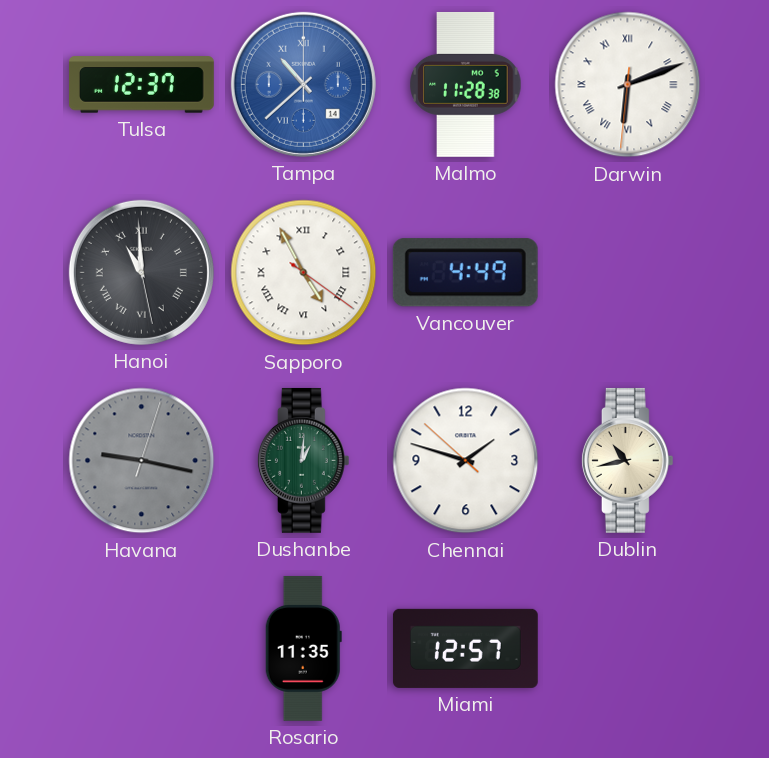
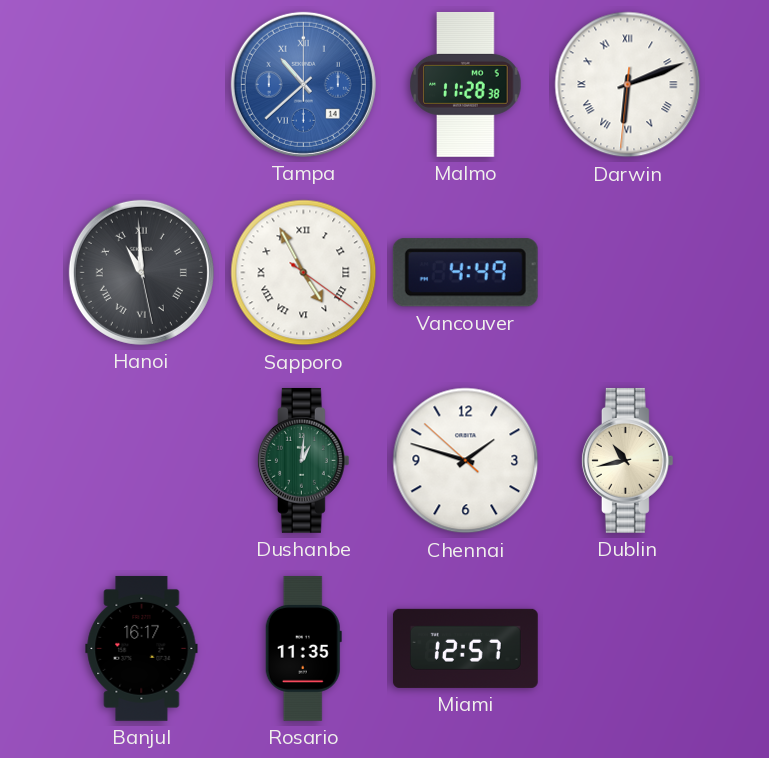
Tulsa: 12:37 -> none (141, 85)
Havana: 9:17 -> none (142, 461)
Banjul: none -> 16:17 (142, 648)
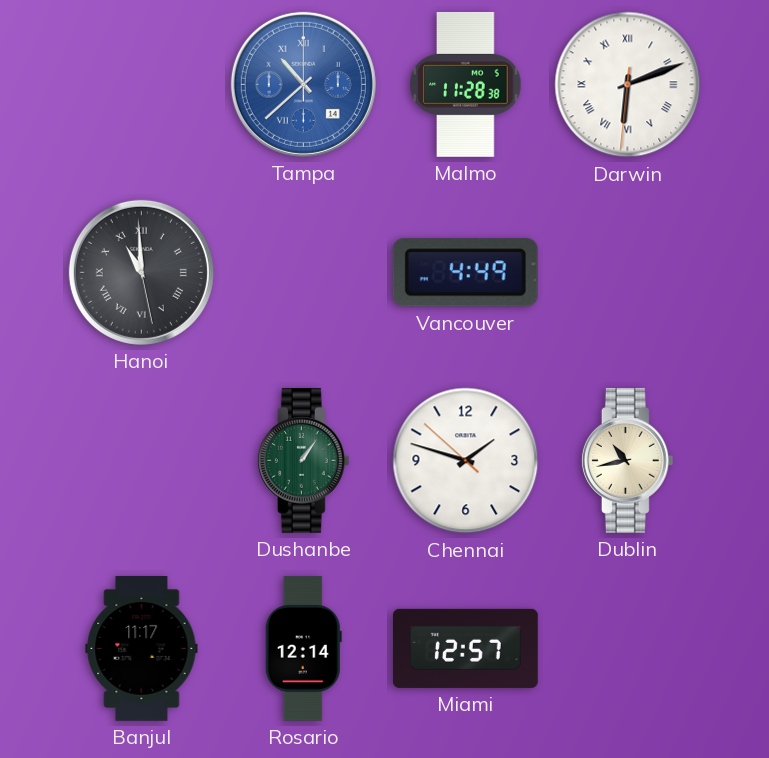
Sapporo: 4:55 -> none (304, 273)
Dushanbe: 1:01 -> 1:06 (303, 460)
Banjul: 16:17 -> 11:17 (142, 648)
Rosario: 11:35 -> 12:14 (303, 648)
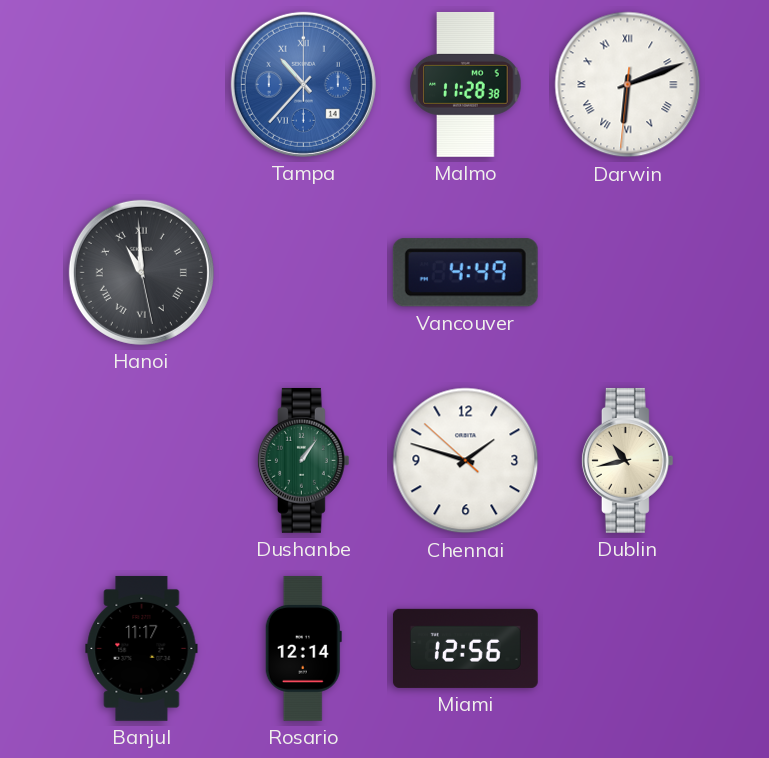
Tampa: 10:38 -> 10:37 (303, 84)
Miami: 12:57 -> 12:56 (465, 648)
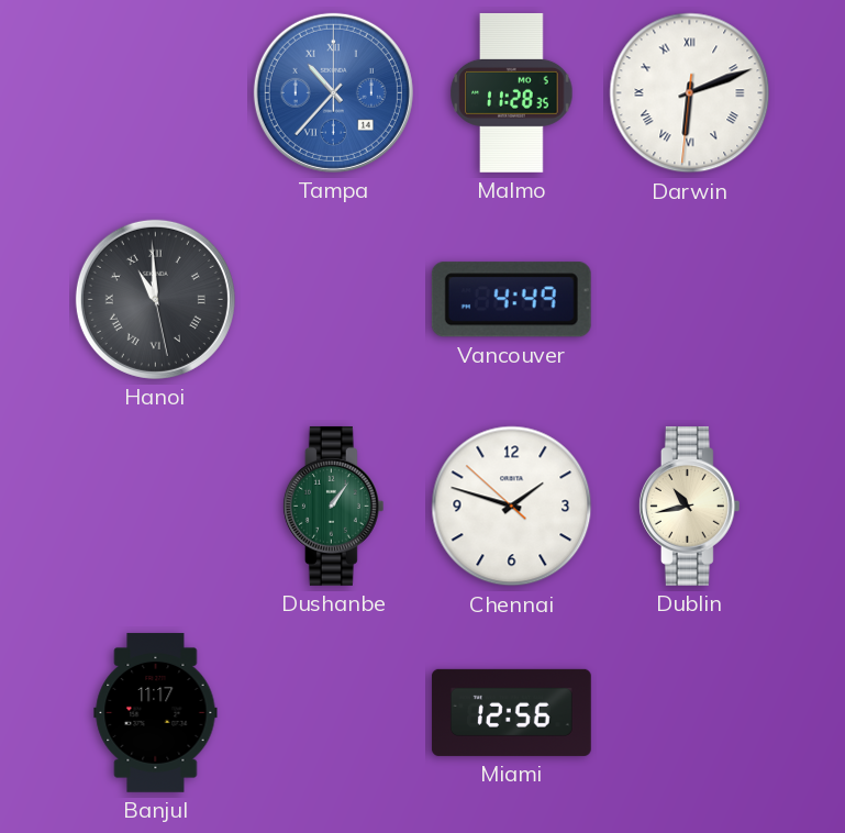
Malmo: 11:28:38 -> 11:28:35 (512, 92)
Rosario: 12:14 -> none (303, 648)
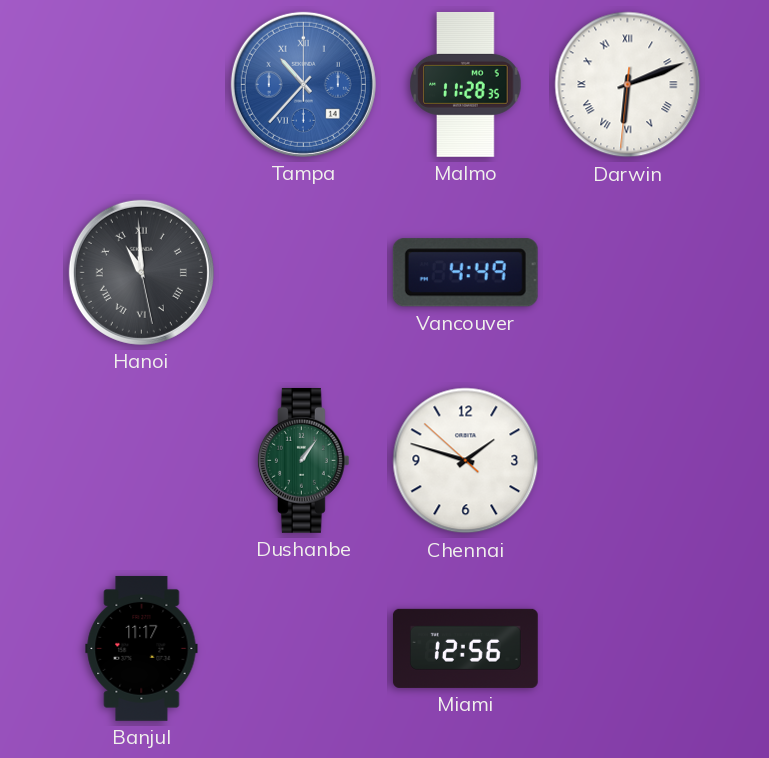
Dublin: 10:43 -> none (689, 506)
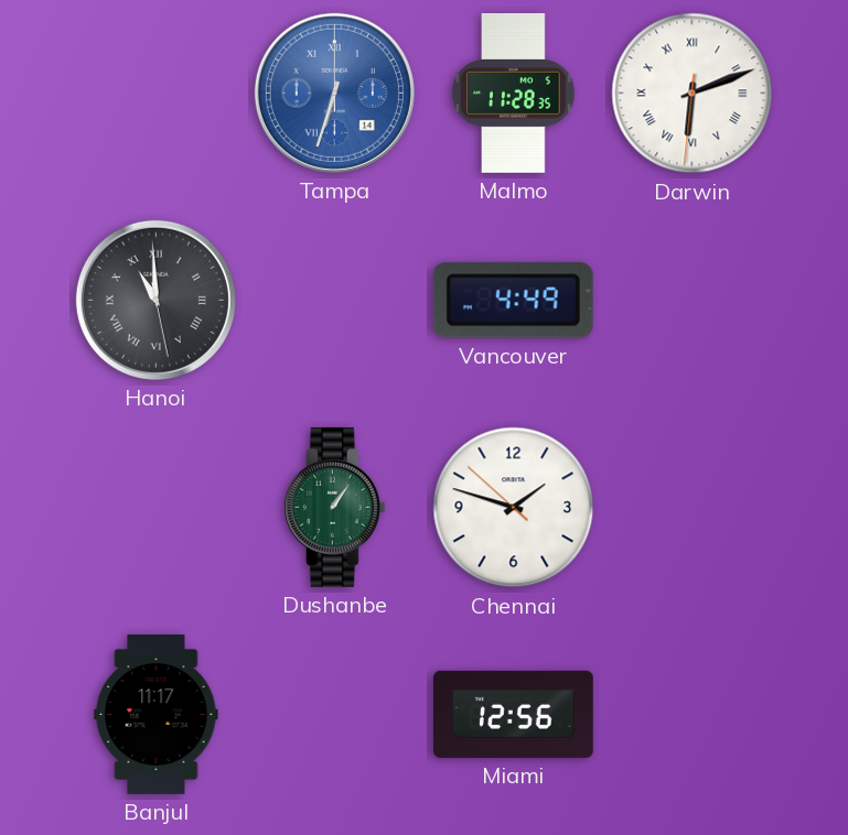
Tampa: 10:37 -> 6:33 (334, 93)
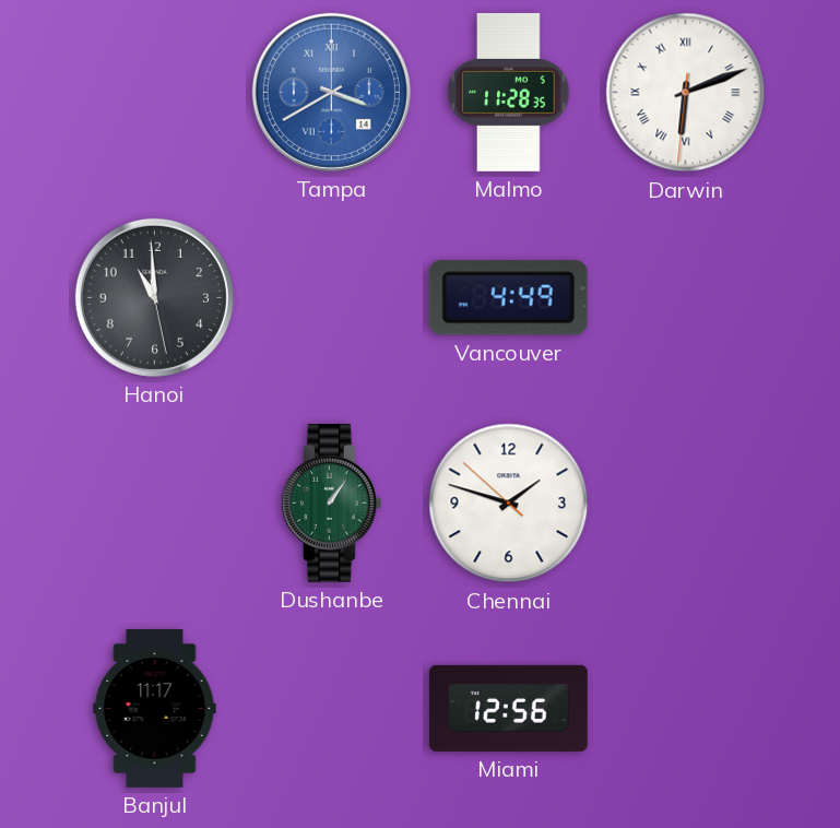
Tampa: 6:33 -> 3:40 (331, 92)
Hanoi numerals: Roman -> Arabic (154, 297)
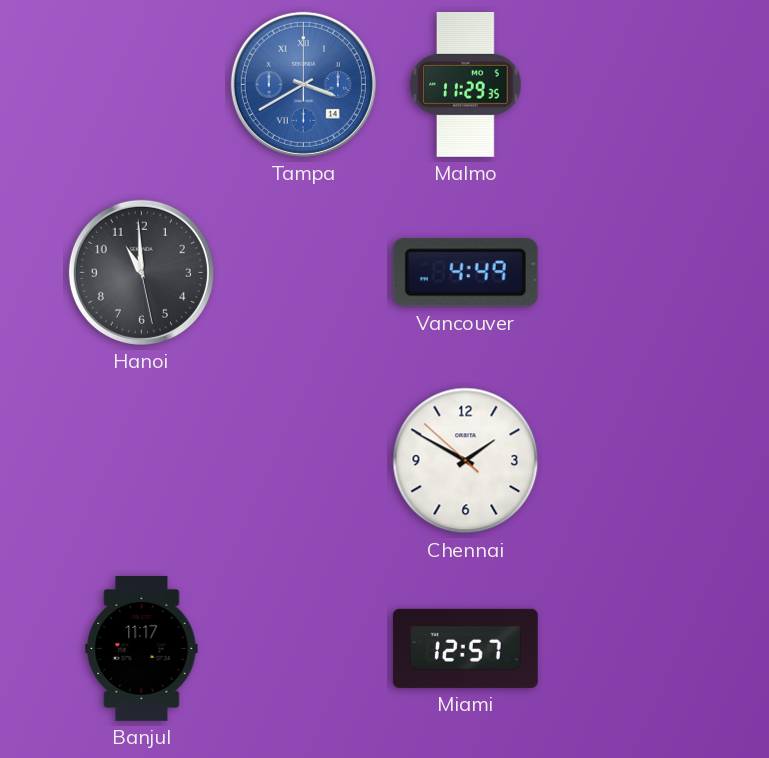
Malmo: 11:28 -> 11:29 (466, 84)
Darwin: 6:11 -> none (686, 93)
Dushanbe: 1:06 -> none (331, 502)
Chennai: 1:47 -> 1:49 (466, 461)
Miami: 12:56 -> 12:57 (465, 648)
